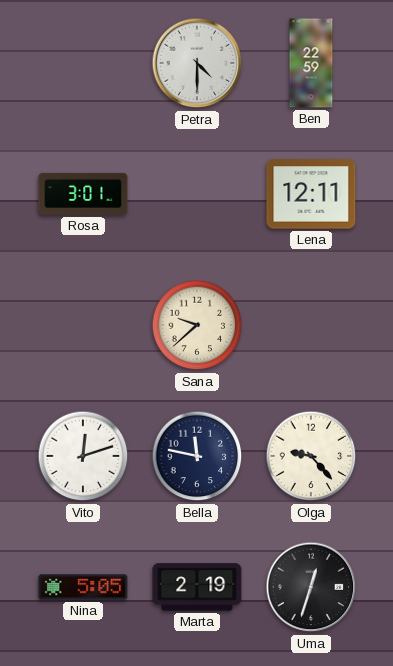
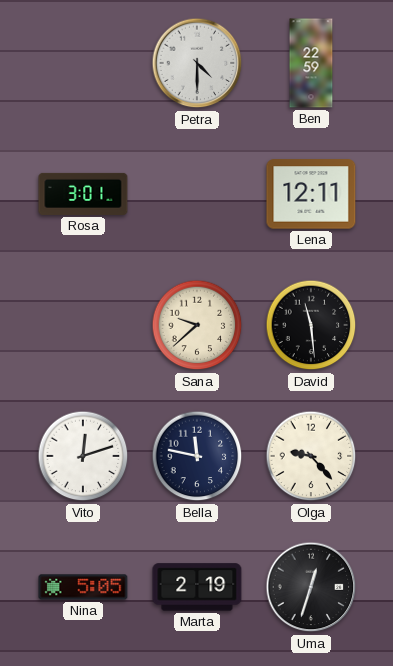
David: none -> 11:29 (311, 325)
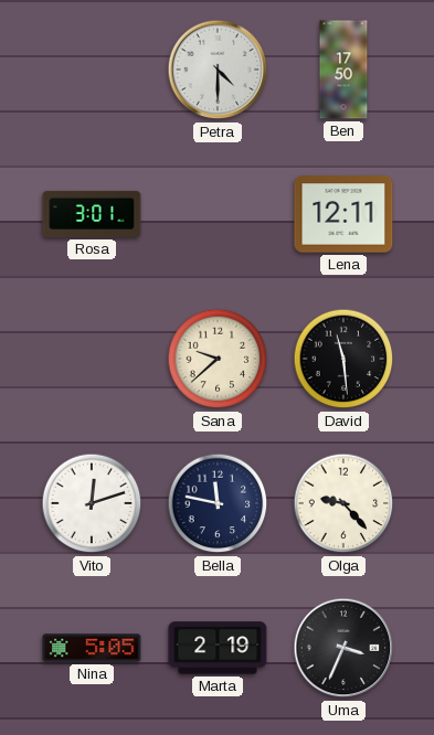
Ben: 22:59 -> 17:50 (343, 70)
Uma: 12:33 -> 3:34 (343, 648)
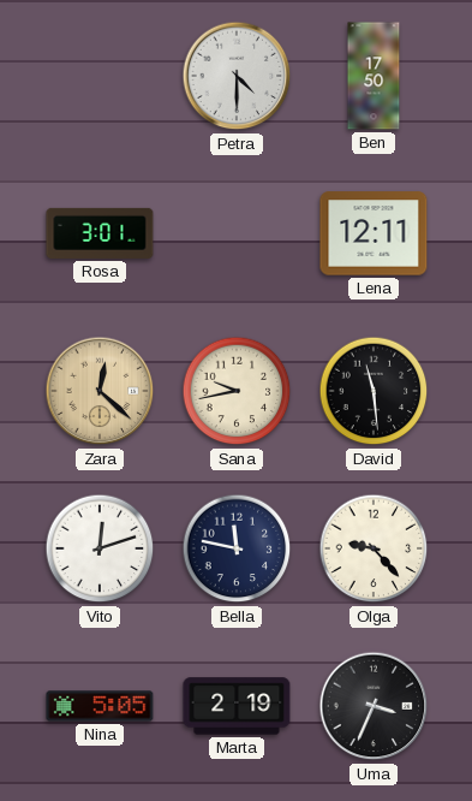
Zara: none -> 12:22 (100, 391)
Sana: 9:38 -> 9:43 (237, 391)
